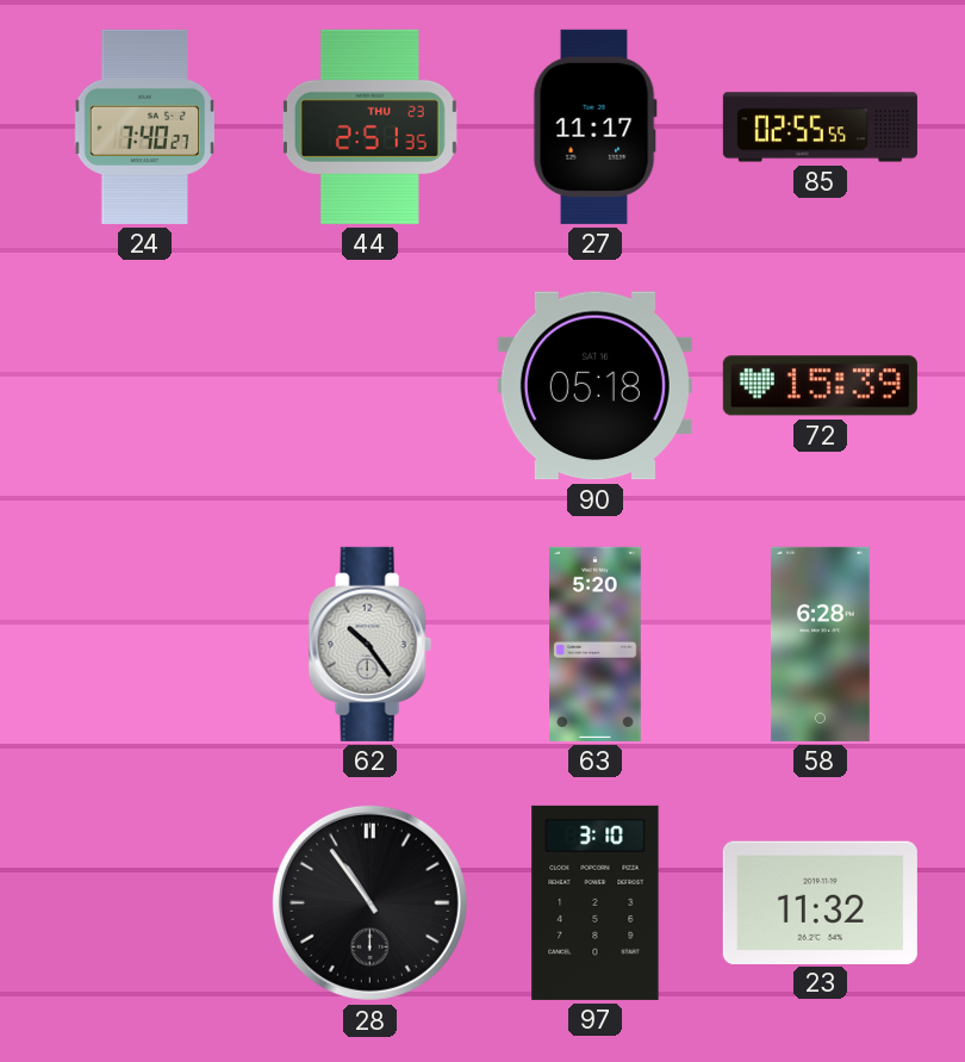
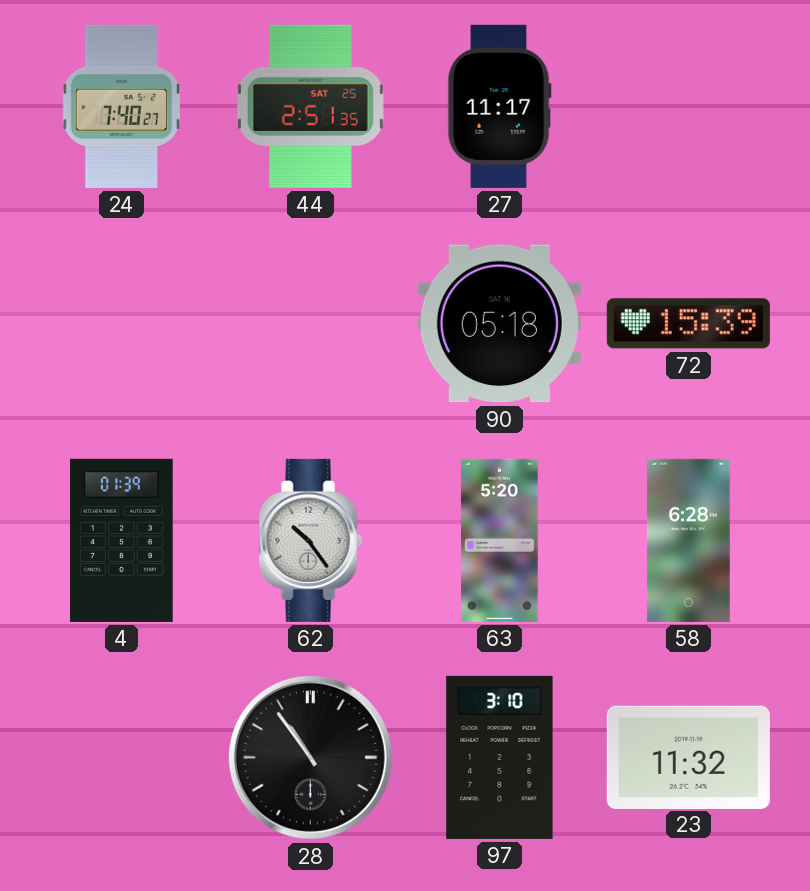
44 date: THU 23 -> SAT 25 (310, 106)
85: 02:55 -> none (820, 128)
4: none -> 01:39 (122, 540)
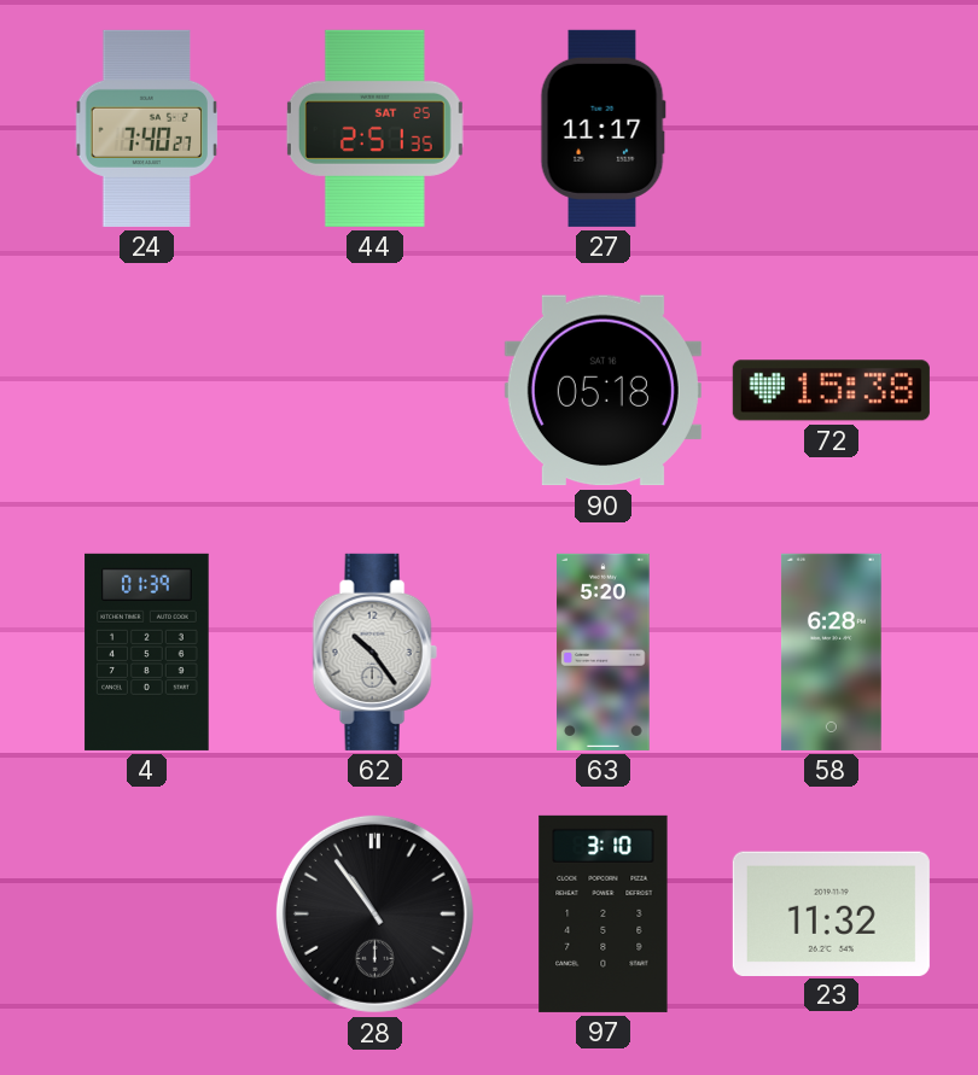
72: 15:39 -> 15:38 (831, 391)
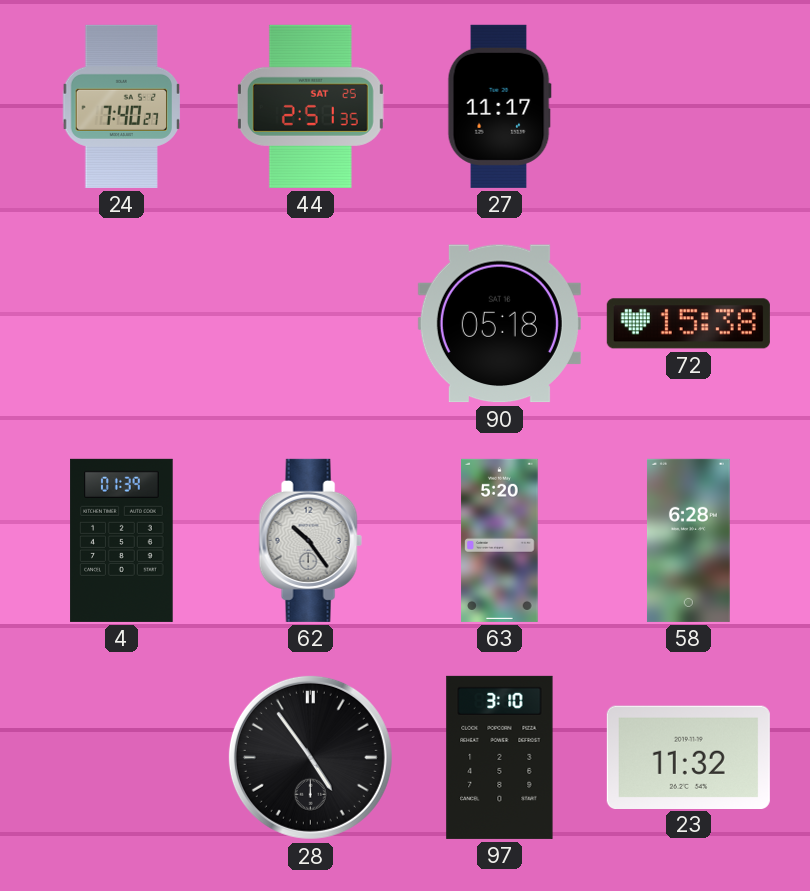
28: 10:54 -> 4:54 (310, 757)
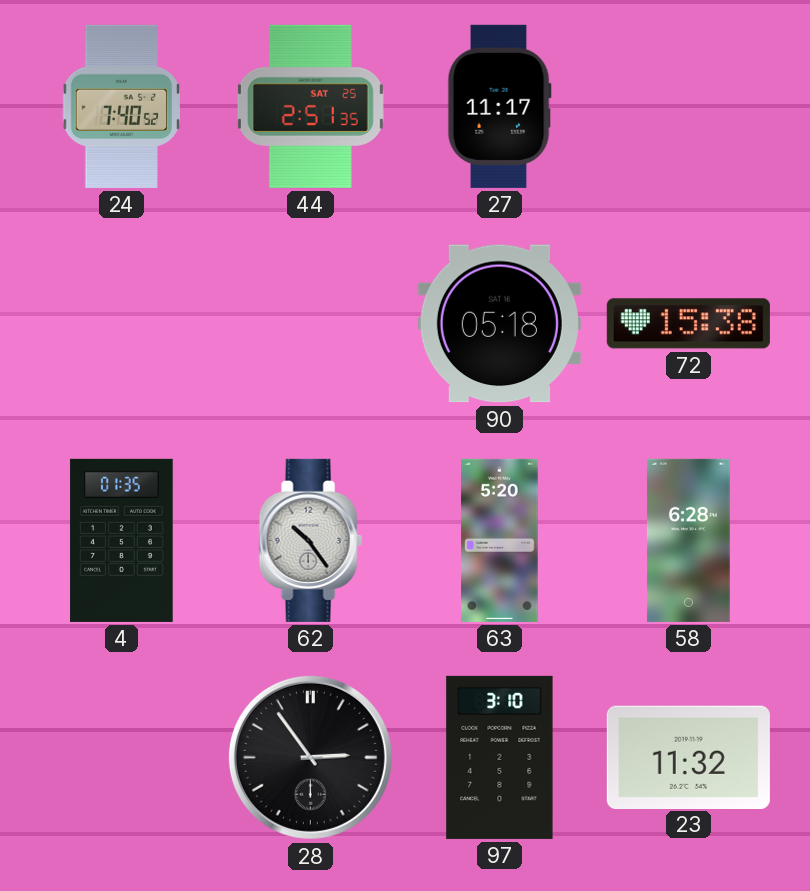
24: 7:40:27 -> 7:40:52 (121, 106)
4: 01:39 -> 01:35 (122, 540)
28: 4:54 -> 2:54 (310, 757)
